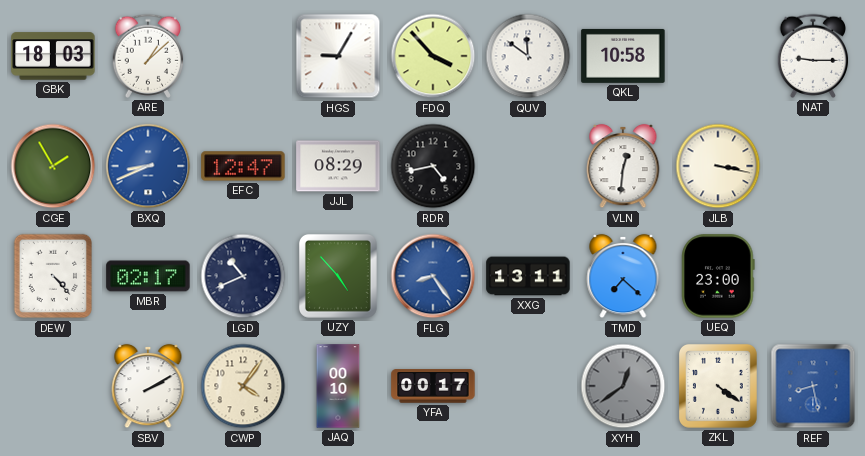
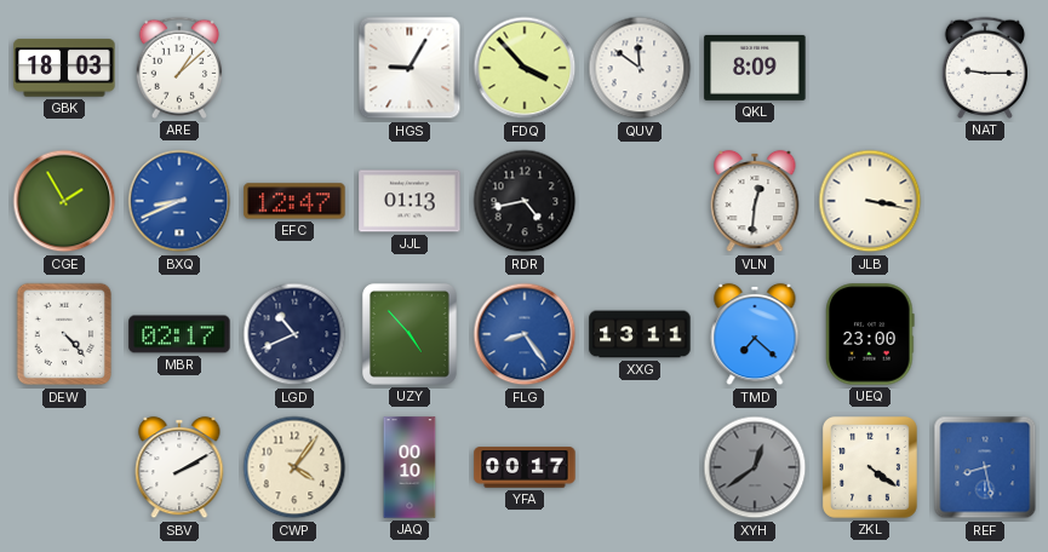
QKL: 10:58 -> 8:09 (755, 68)
JJL: 08:29 -> 01:13 (410, 201)
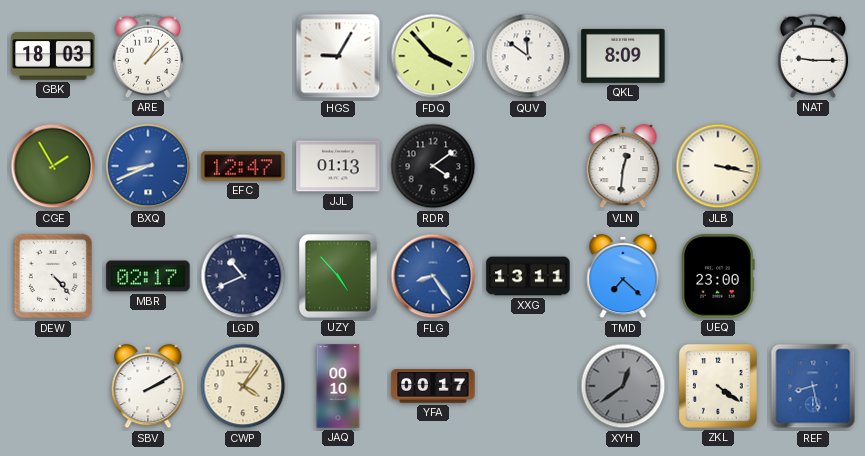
RDR: 4:43 -> 4:09 (433, 166)
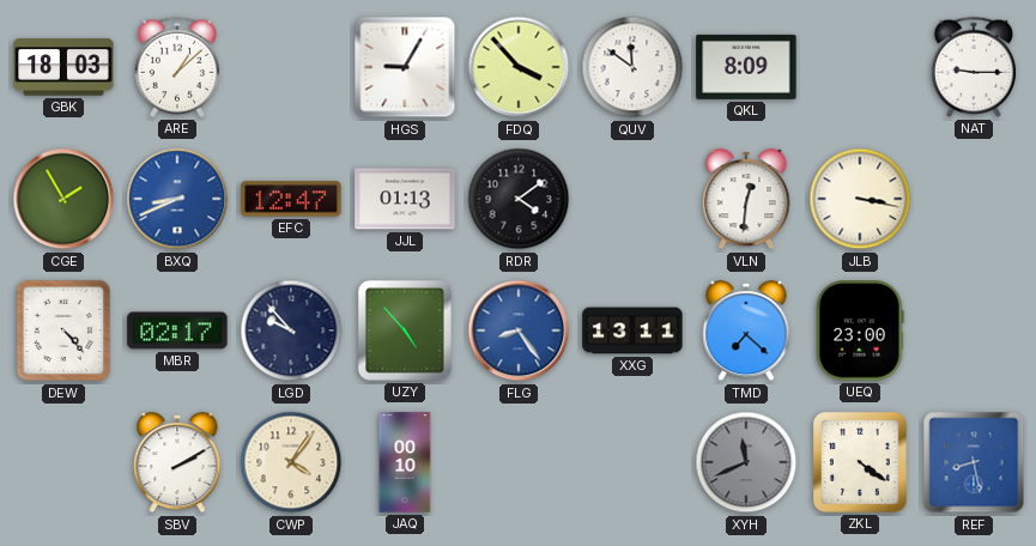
LGD: 10:41 -> 9:53 (291, 330)
YFA: 00:17 -> none (433, 386)
XYH: 12:39 -> 11:41 (746, 462)
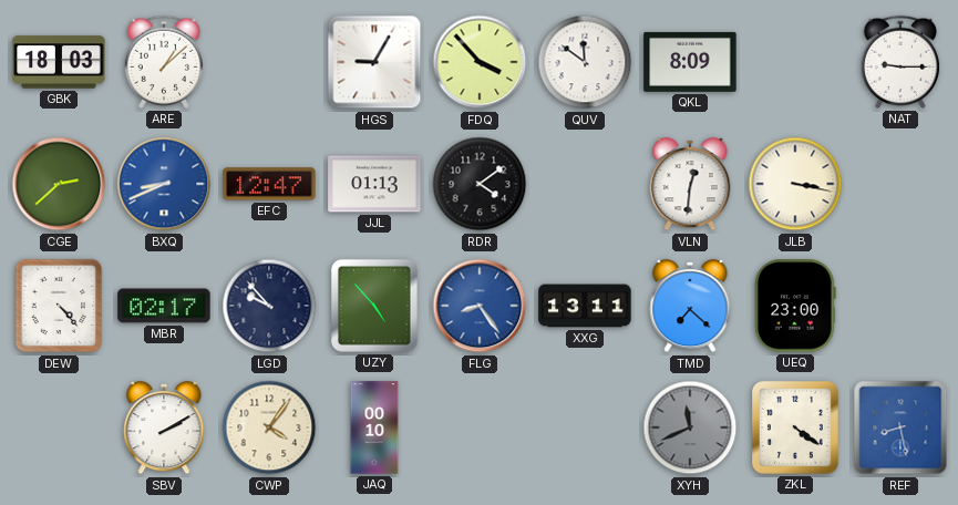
CGE: 1:55 -> 2:38 (59, 184)
